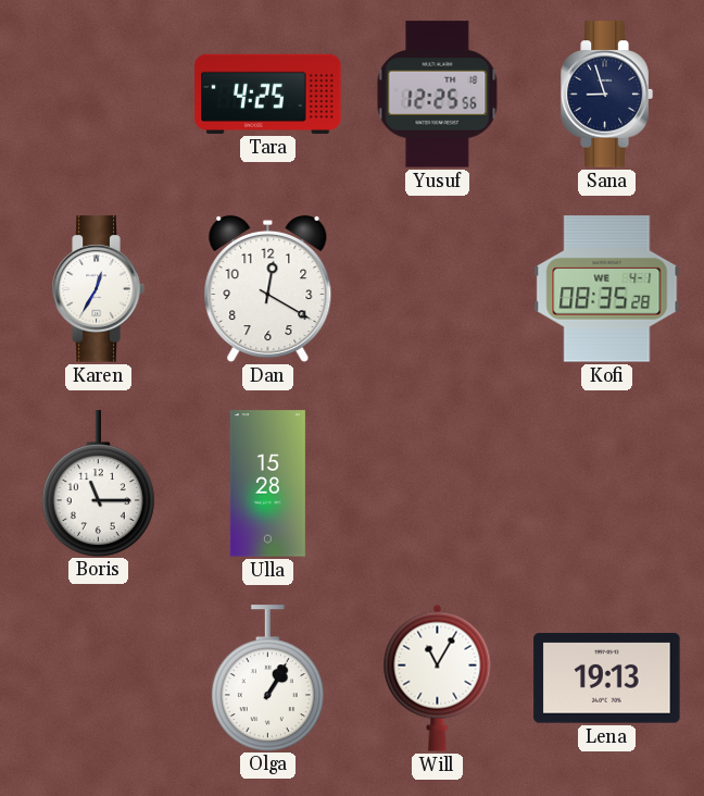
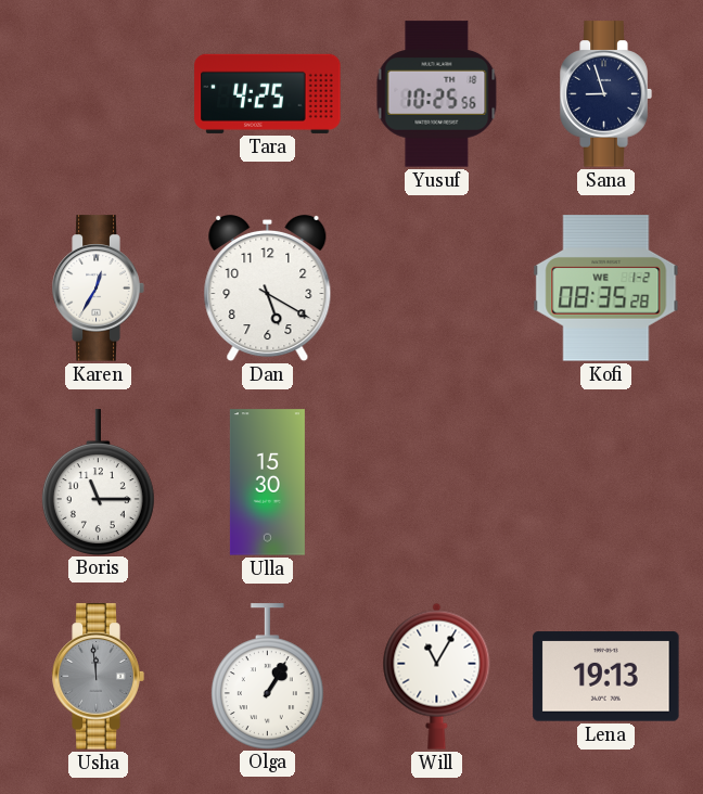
Yusuf: 12:25 -> 10:25 (437, 94)
Dan: 12:20 -> 5:20 (268, 289)
Kofi date: WE 4-1 -> WE 1-2 (606, 289)
Ulla: 15:28 -> 15:30 (267, 483)
Usha: none -> 11:59 (98, 677)
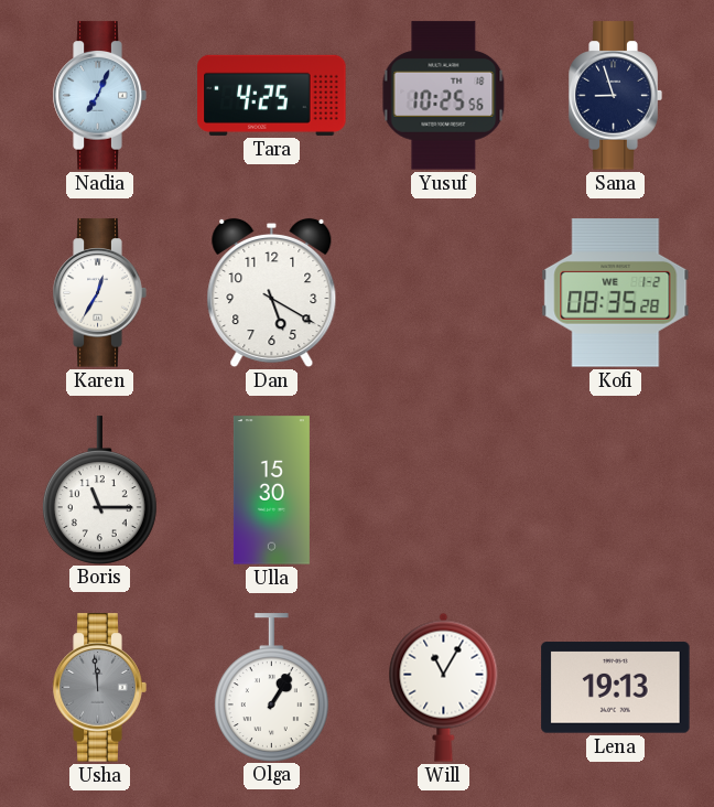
Nadia: none -> 7:04 (99, 96)
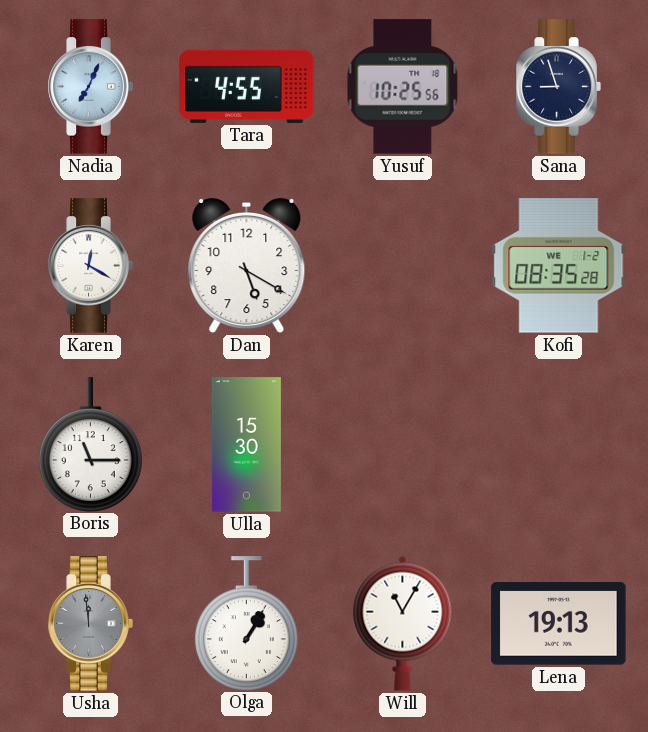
Tara: 4:25 -> 4:55 (247, 86)
Karen: 12:35 -> 12:20 (90, 266)
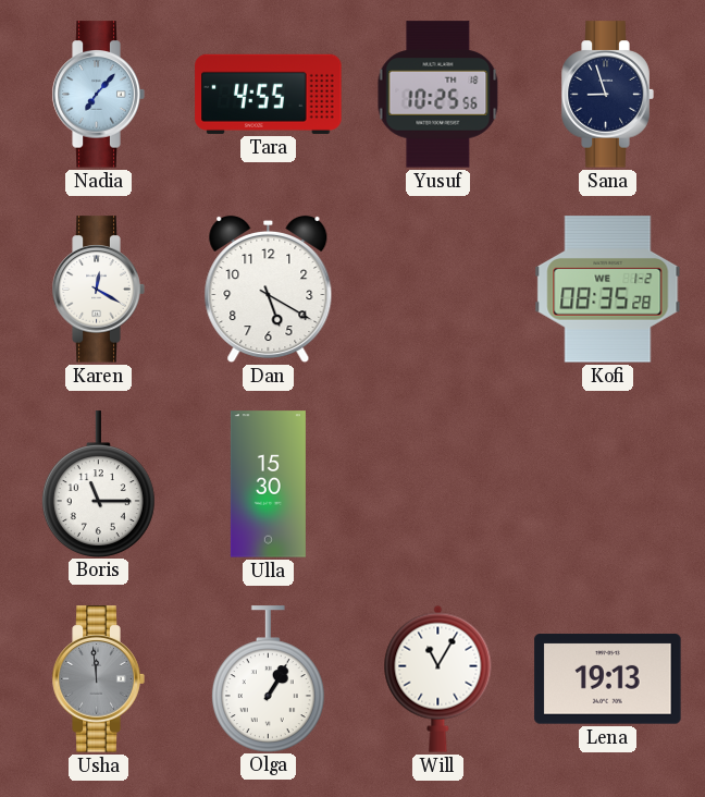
Nadia: 7:04 -> 7:07 (98, 95)
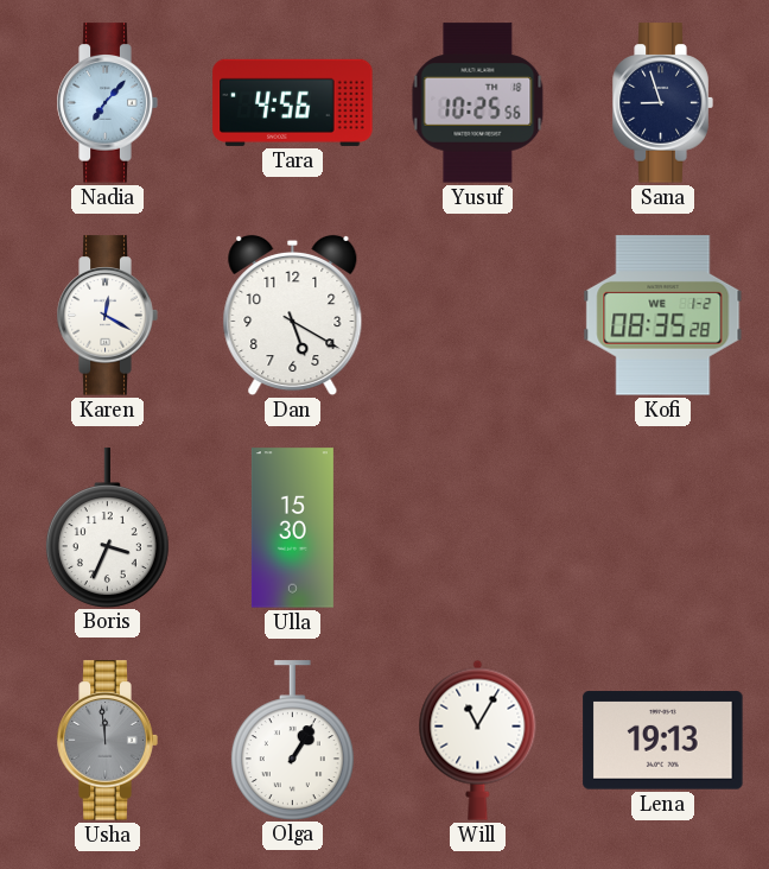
Tara: 4:55 -> 4:56 (293, 102)
Boris: 11:15 -> 3:34 (107, 527)
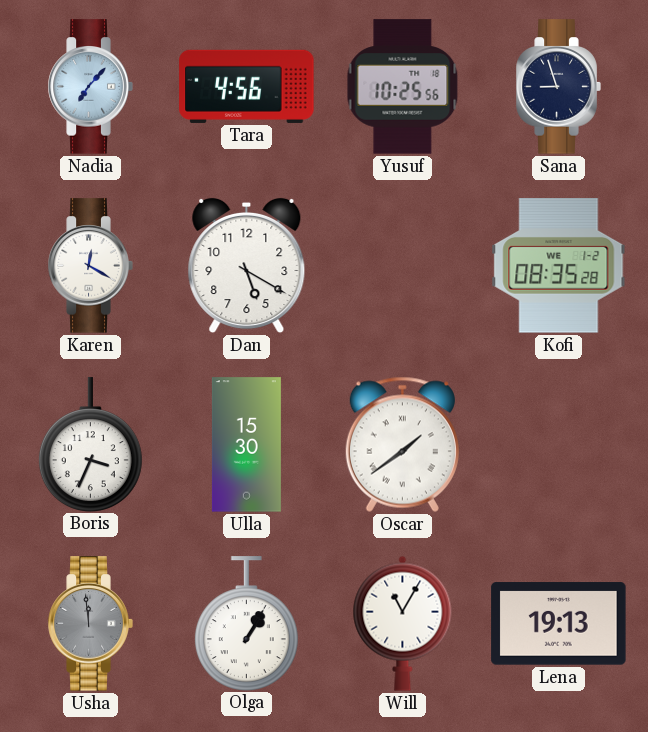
Oscar: none -> 1:39 (402, 444)
